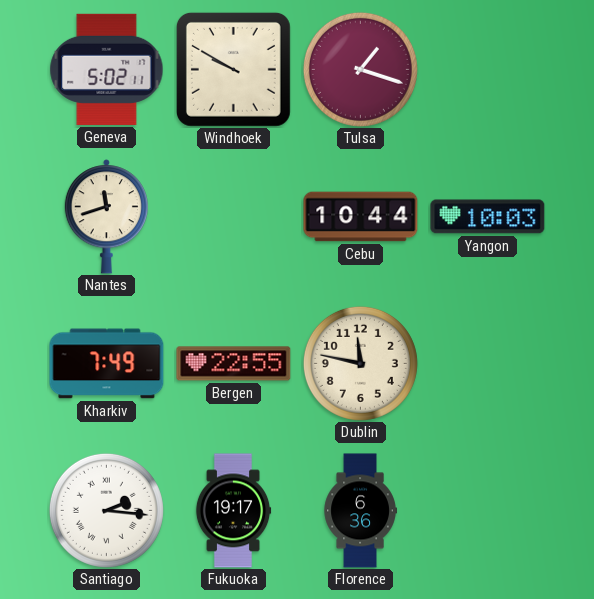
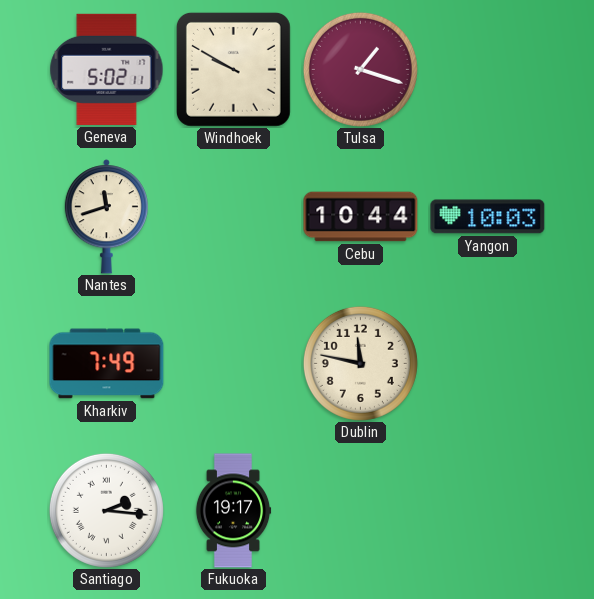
Bergen: 22:55 -> none (234, 364)
Florence: 6:36 -> none (360, 511)
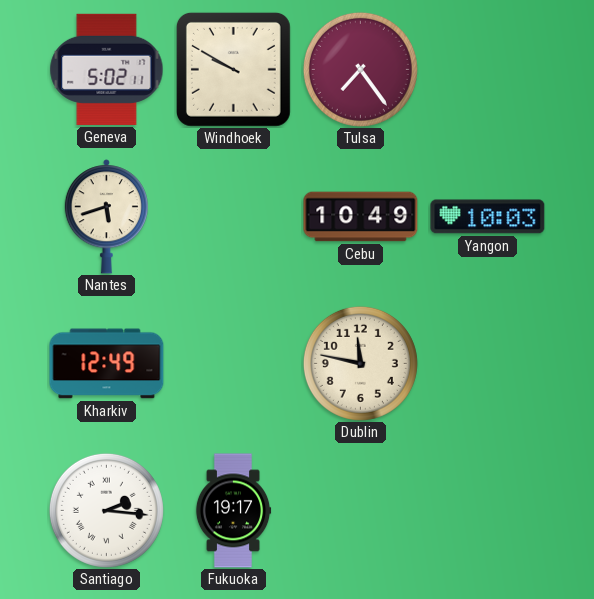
Tulsa: 1:18 -> 7:24 (360, 69)
Nantes: 11:42 -> 5:42 (106, 217)
Cebu: 10:44 -> 10:49 (361, 217)
Kharkiv: 7:49 -> 12:49 (107, 364)
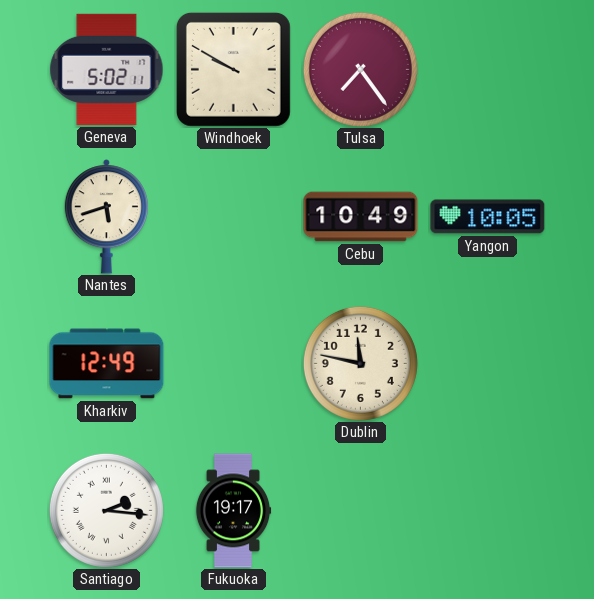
Yangon: 10:03 -> 10:05 (488, 217)
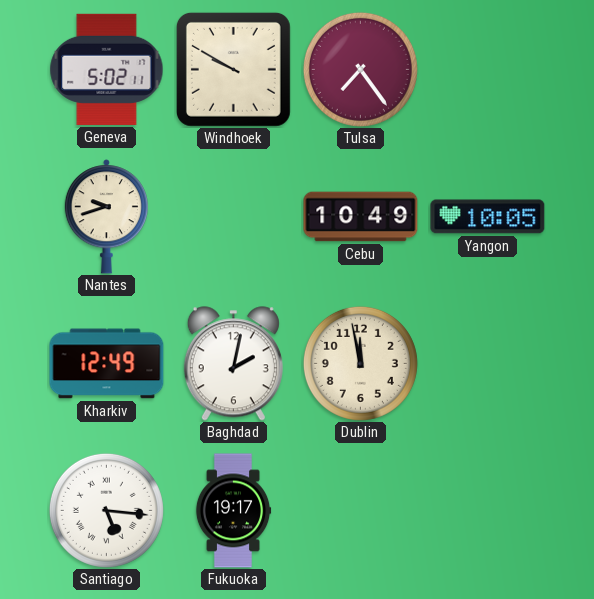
Nantes: 5:42 -> 9:42 (106, 217)
Baghdad: none -> 2:02 (233, 364)
Dublin: 11:47 -> 11:58 (360, 363)
Santiago: 2:16 -> 5:16 (106, 510)
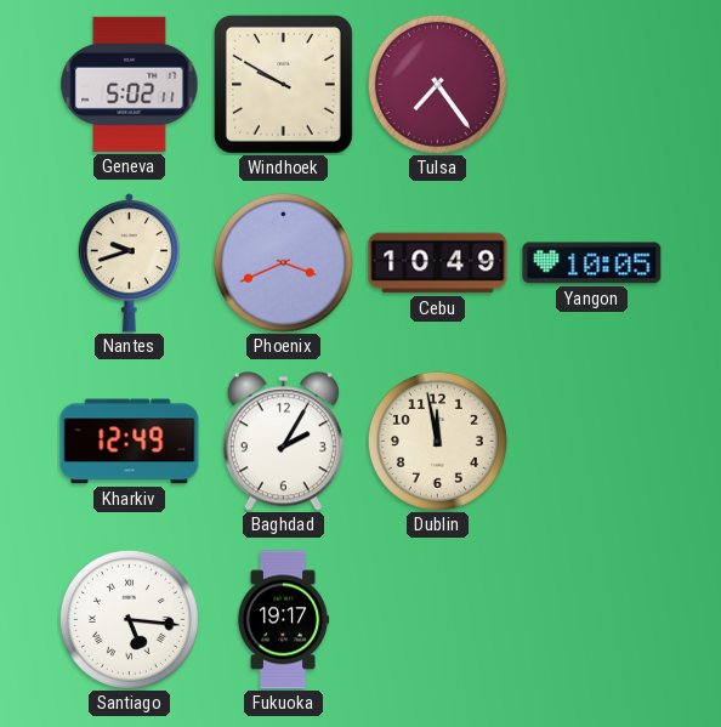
Phoenix: none -> 3:41 (283, 262)
Baghdad: 2:02 -> 2:05 (283, 442)
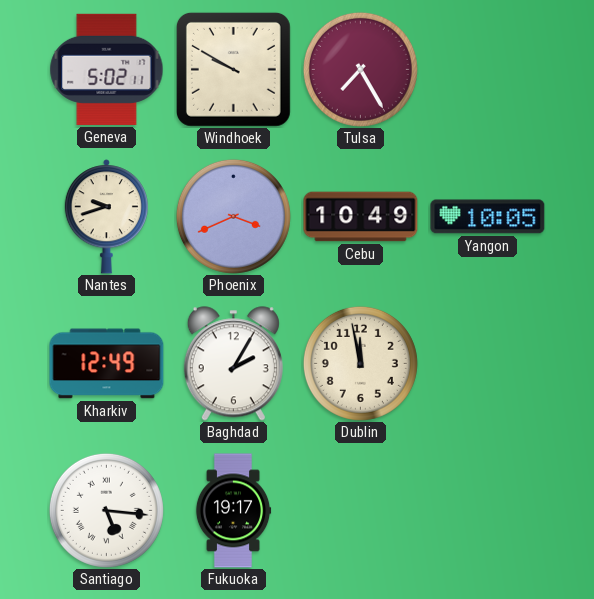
Tulsa: 7:24 -> 7:25 (360, 69)
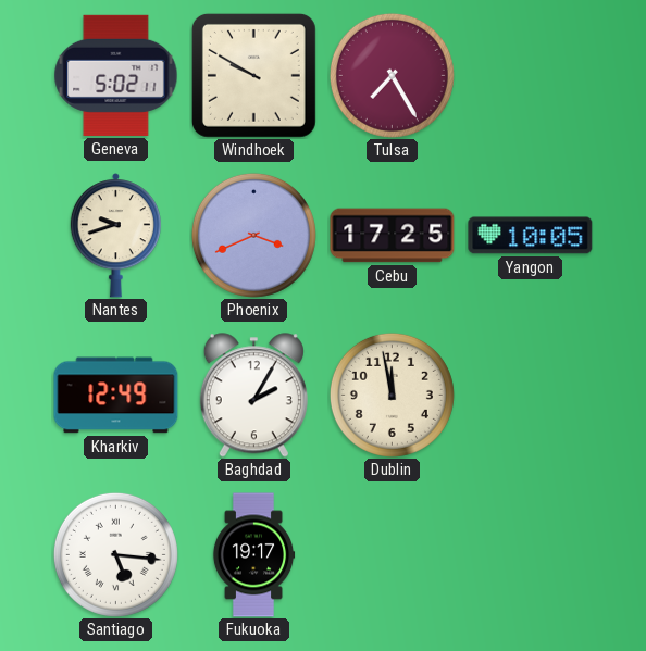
Cebu: 10:49 -> 17:25 (393, 236)
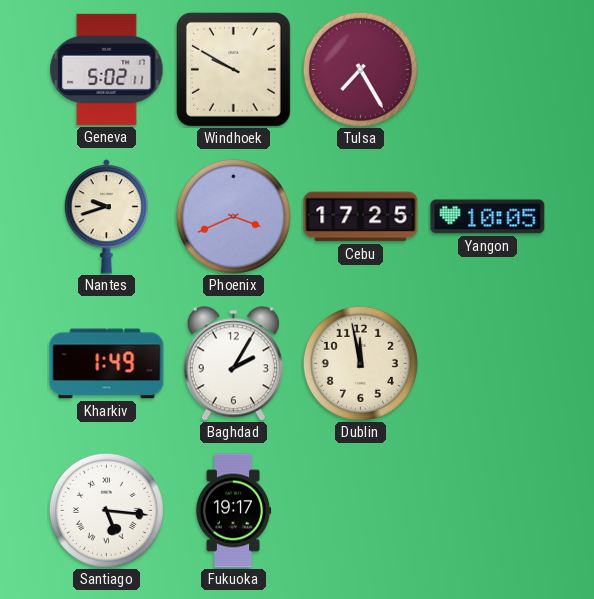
Kharkiv: 12:49 -> 1:49 (107, 364)
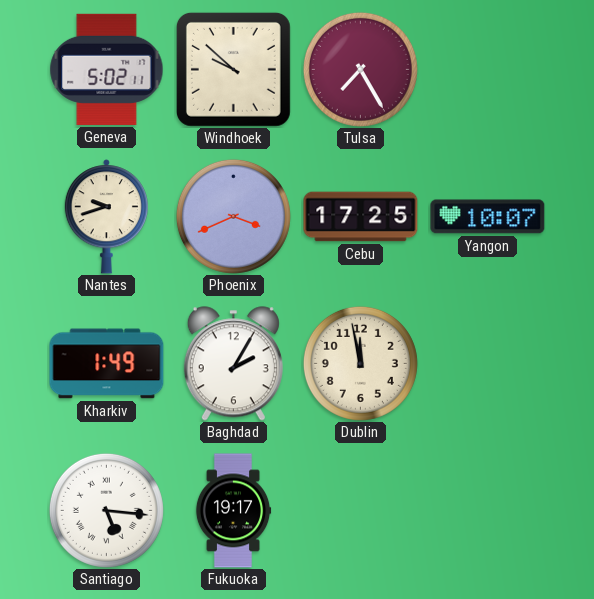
Windhoek: 9:50 -> 9:52 (233, 69)
Yangon: 10:05 -> 10:07 (488, 217)
